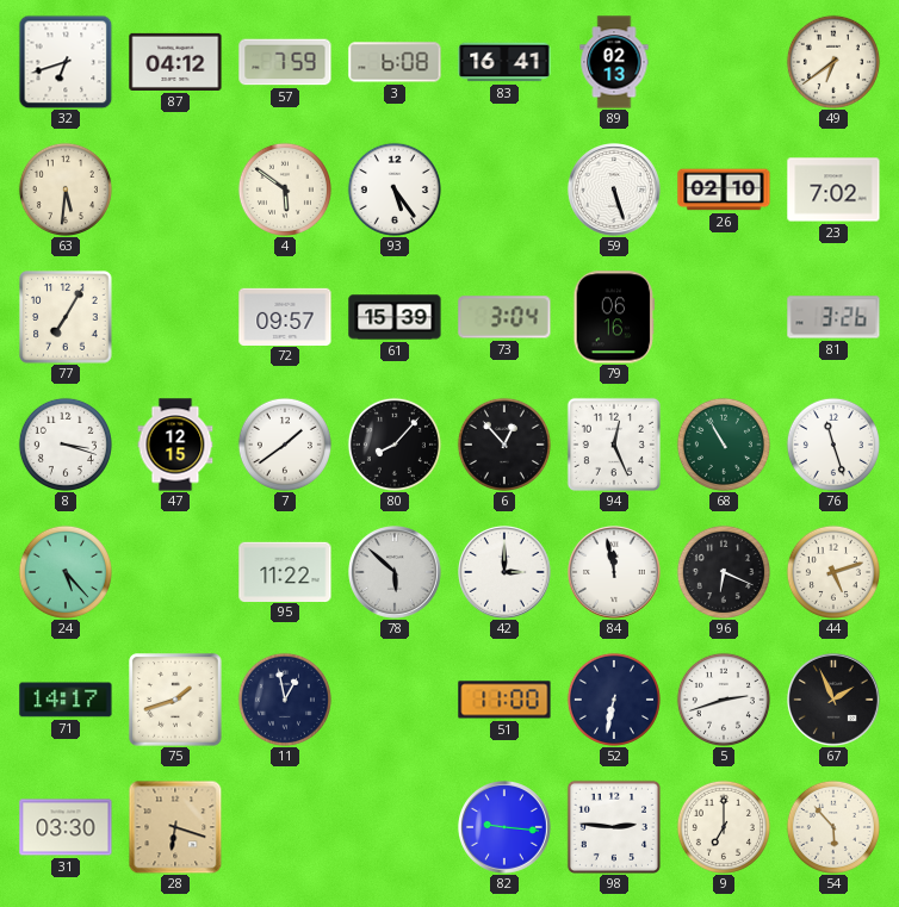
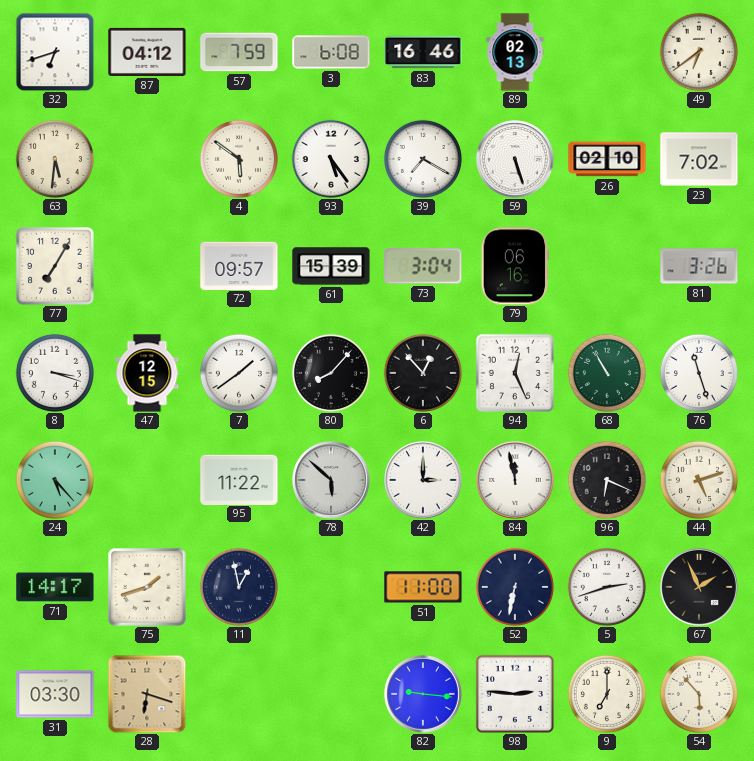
83: 16:41 -> 16:46 (423, 52)
39: none -> 7:20 (423, 159)
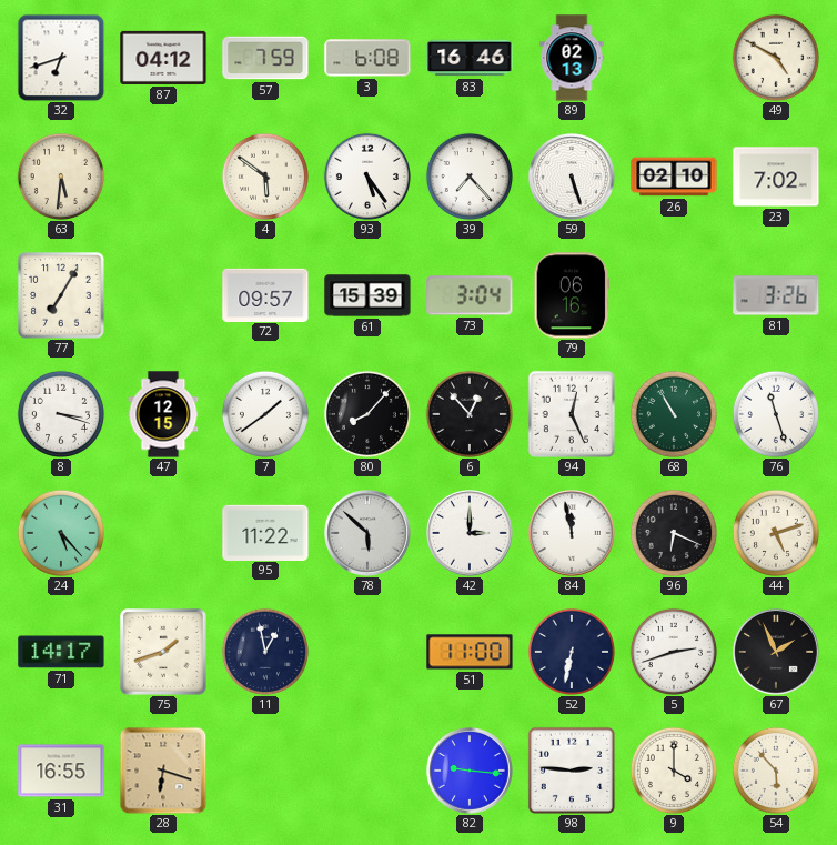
49: 6:39 -> 4:50 (776, 58)
39: 7:20 -> 7:23 (470, 177)
31: 03:30 -> 16:55 (61, 771)
9: 7:00 -> 4:00 (674, 771)
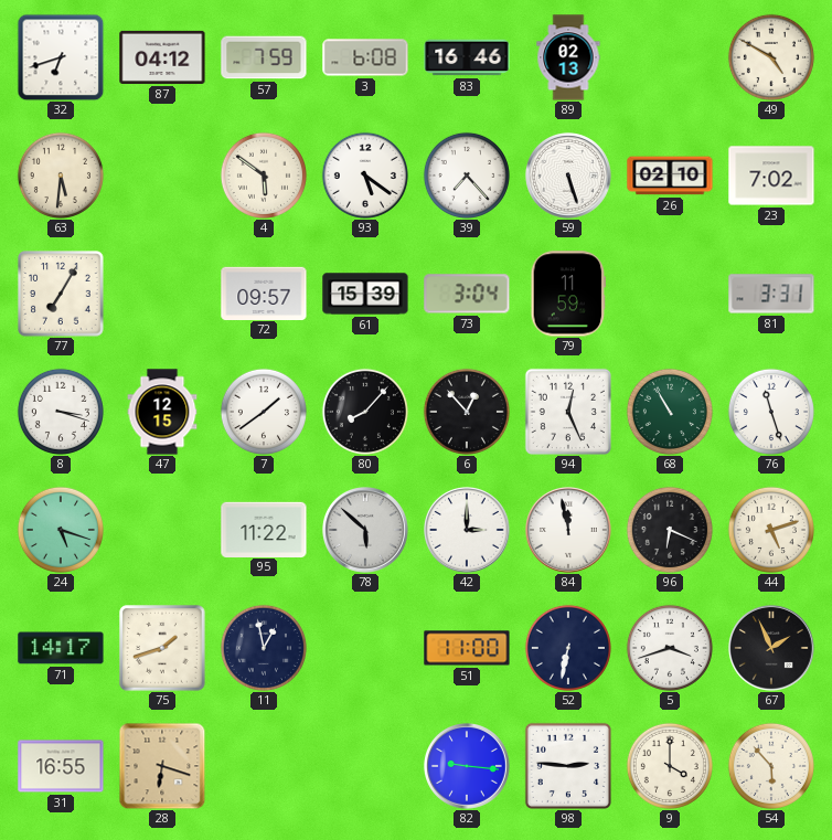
93: 5:24 -> 5:21 (365, 176)
79: 06:16 -> 11:59 (568, 294)
81: 3:26 -> 3:31 (771, 294)
24: 5:23 -> 5:18 (61, 530)
5: 2:42 -> 3:42 (670, 648)
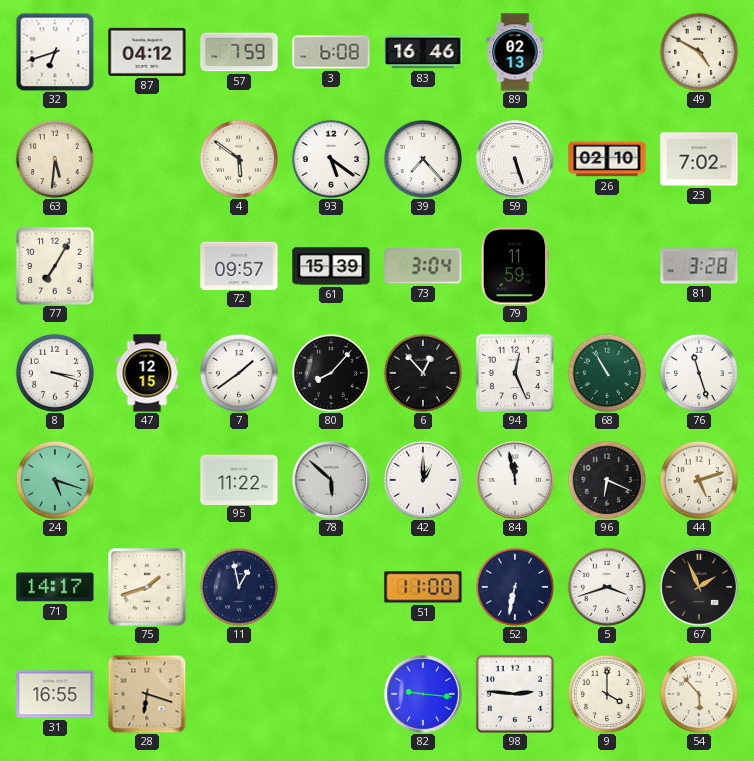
81: 3:31 -> 3:28 (699, 266)
42: 3:00 -> 1:00 (424, 481)
